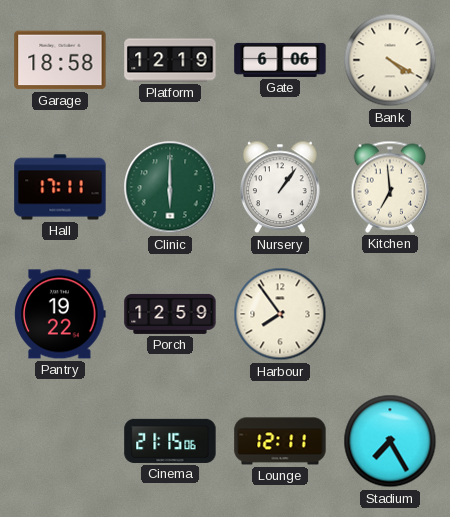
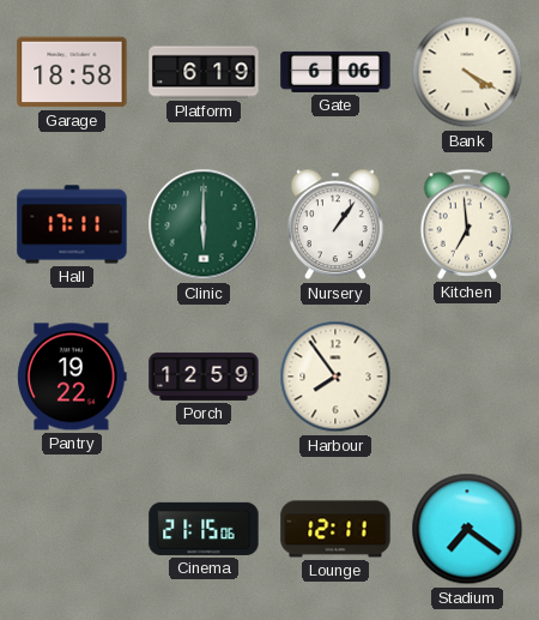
Platform: 12:19 -> 6:19 (204, 72)
Stadium: 7:25 -> 7:21 (467, 529)
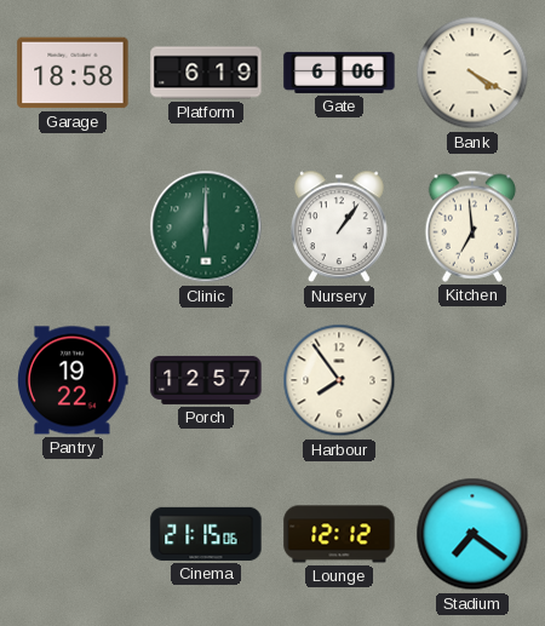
Hall: 17:11 -> none (72, 224)
Porch: 12:59 -> 12:57 (206, 380)
Lounge: 12:11 -> 12:12 (339, 534)
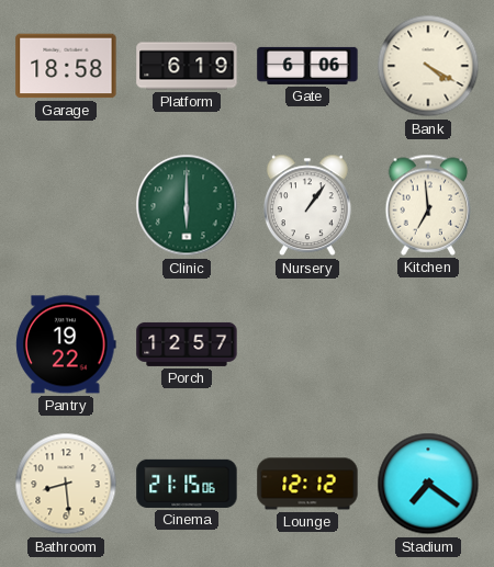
Harbour: 7:54 -> none (339, 380)
Bathroom: none -> 8:29 (66, 484)
